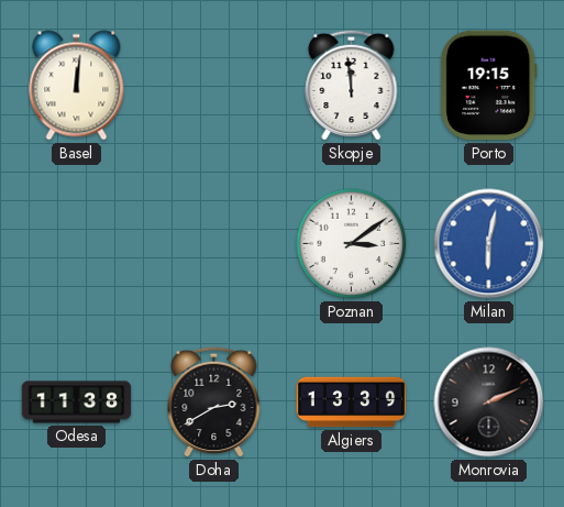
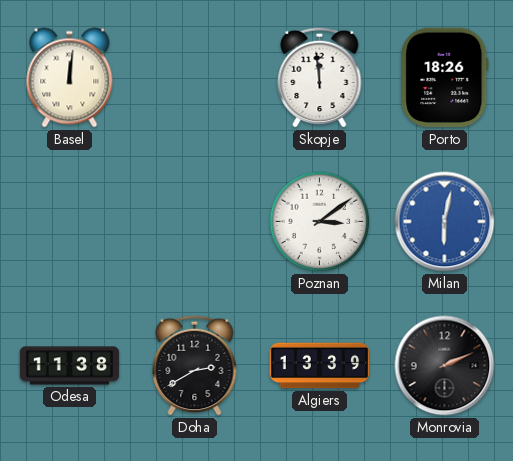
Porto: 19:15 -> 18:26 (445, 78)
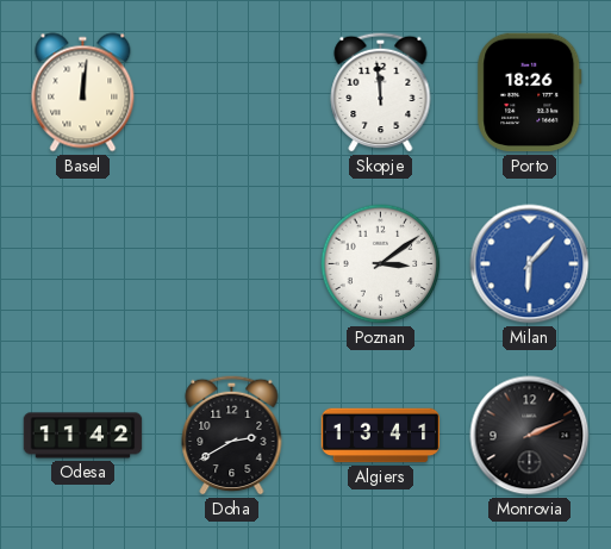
Milan: 6:02 -> 6:07 (530, 264)
Odesa: 11:38 -> 11:42 (83, 436)
Algiers: 13:39 -> 13:41 (381, 436)
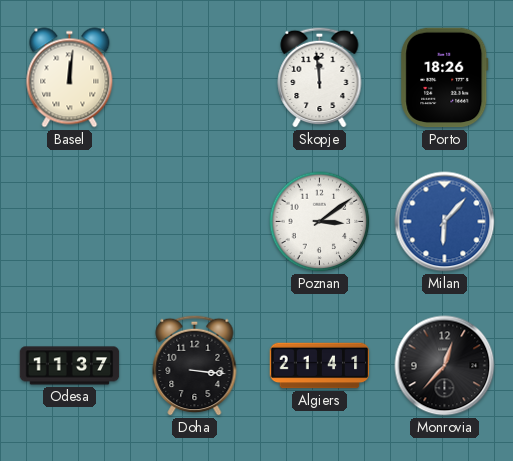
Odesa: 11:42 -> 11:37 (70, 366)
Doha: 2:40 -> 3:16 (195, 365)
Algiers: 13:41 -> 21:41 (320, 366)
Monrovia: 2:11 -> 12:37 (445, 366)
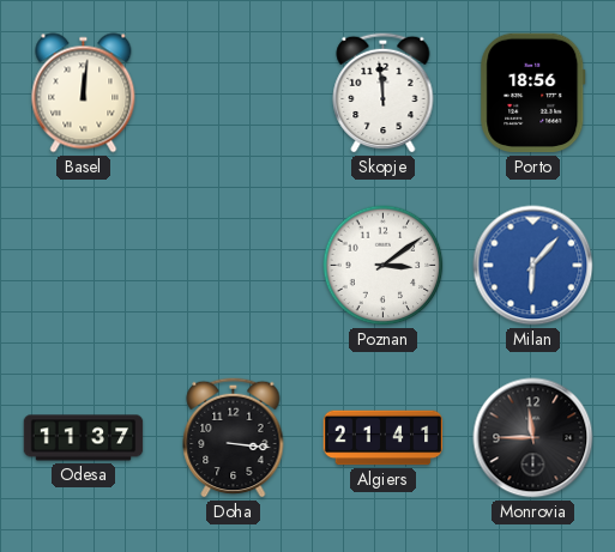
Porto: 18:26 -> 18:56 (533, 93)
Monrovia: 12:37 -> 11:45 (533, 438)
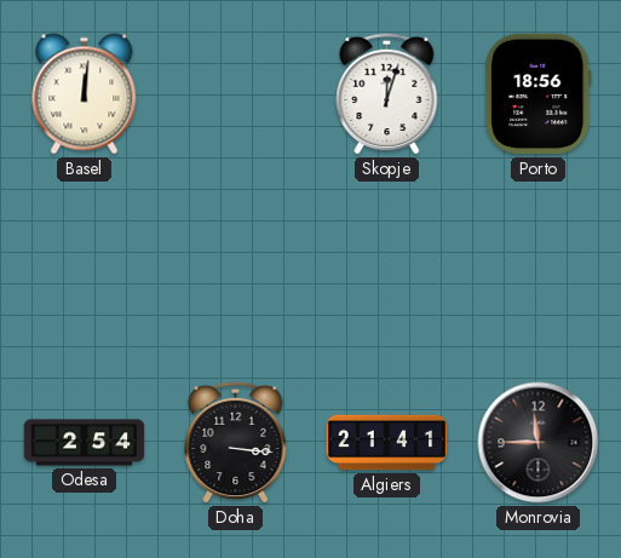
Skopje: 11:59 -> 12:03 (387, 93)
Poznan: 3:09 -> none (384, 266)
Milan: 6:07 -> none (533, 266)
Odesa: 11:37 -> 2:54 (85, 443)
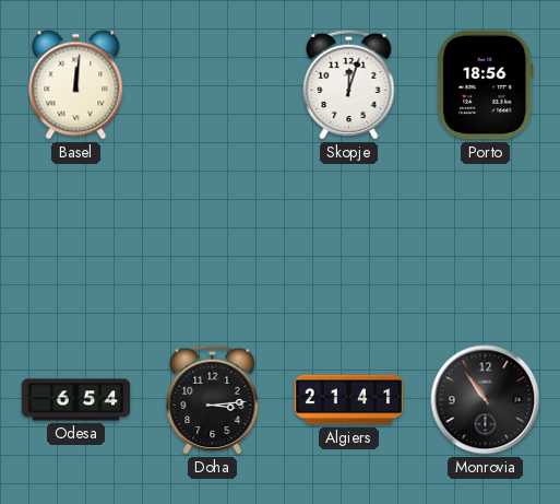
Odesa: 2:54 -> 6:54 (76, 400)
Doha: 3:16 -> 3:14 (213, 399)
Monrovia: 11:45 -> 10:54 (486, 400)
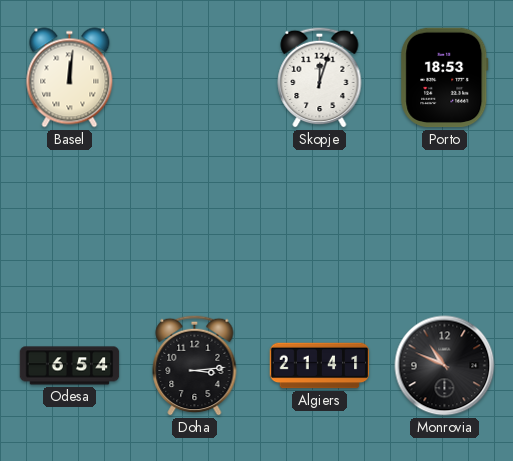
Porto: 18:56 -> 18:53 (445, 78)
Monrovia: 10:54 -> 10:49 (445, 366)
